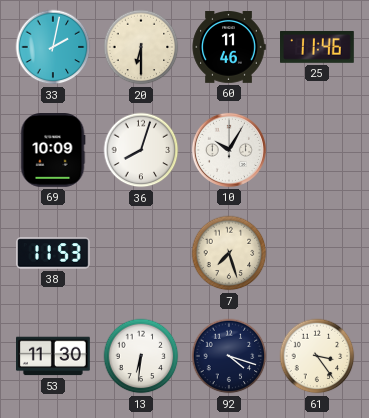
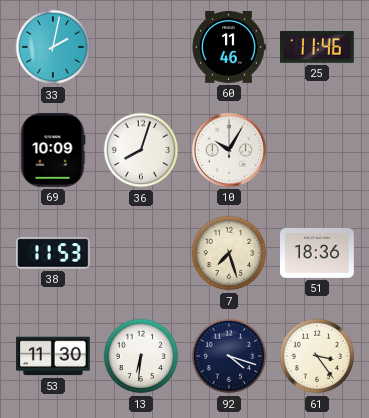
20: 6:30 -> none (141, 47)
51: none -> 18:36 (318, 253)
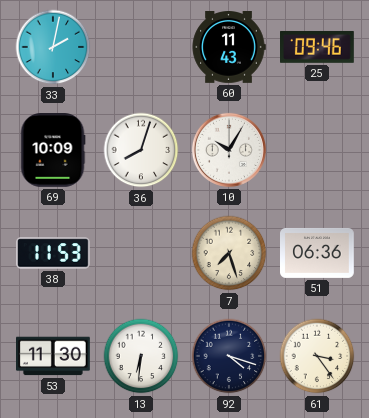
60: 11:46 -> 11:43 (229, 48)
25: 11:46 -> 09:46 (318, 47)
51: 18:36 -> 06:36 (318, 253)
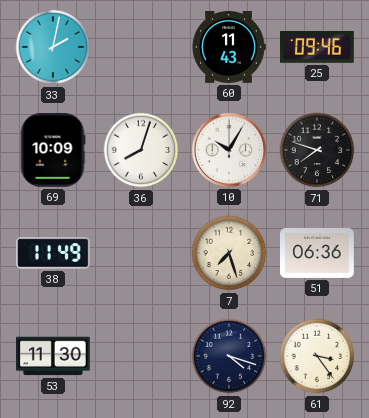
71: none -> 7:48 (317, 150)
38: 11:53 -> 11:49 (54, 253)
13: 6:31 -> none (141, 356)
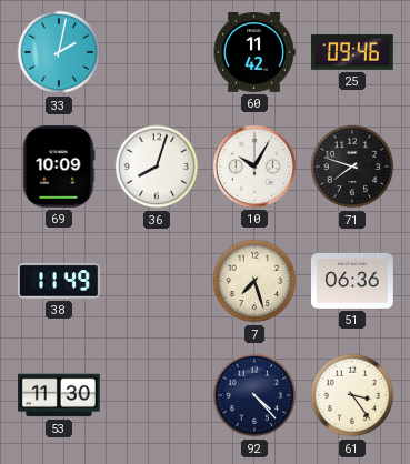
60: 11:43 -> 11:42 (254, 53)
92: 4:18 -> 4:23 (254, 395)
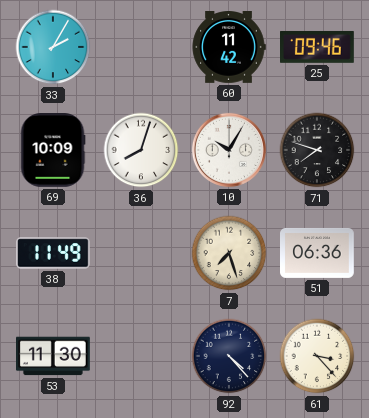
33: 2:02 -> 2:05 (53, 47)
61: 3:24 -> 3:23 (317, 356)
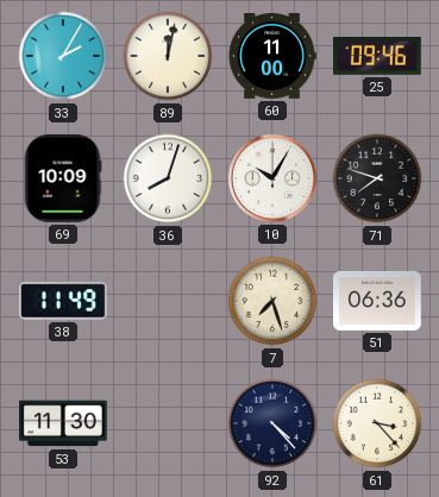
89: none -> 12:02 (168, 56)
60: 11:42 -> 11:00 (272, 57)
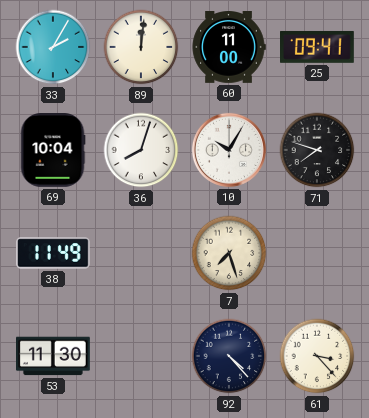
89: 12:02 -> 12:01 (141, 47)
25: 09:46 -> 09:41 (318, 47)
69: 10:09 -> 10:04 (53, 151)
51: 06:36 -> none (378, 301)
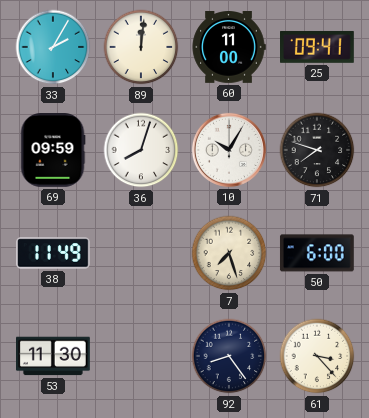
69: 10:04 -> 09:59 (53, 151)
50: none -> 6:00 (317, 253)
92: 4:23 -> 8:24 (229, 356)
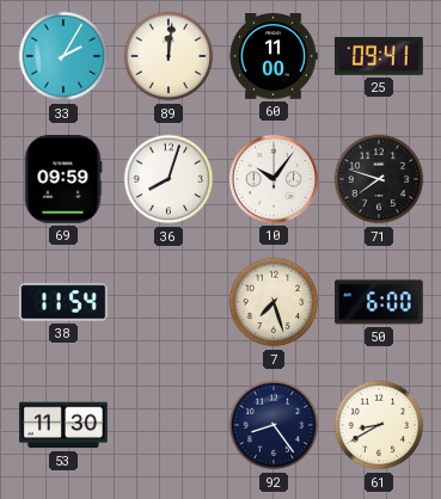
10: 10:05 -> 10:06 (274, 179)
38: 11:49 -> 11:54 (65, 302)
61: 3:23 -> 8:40 (379, 425)
